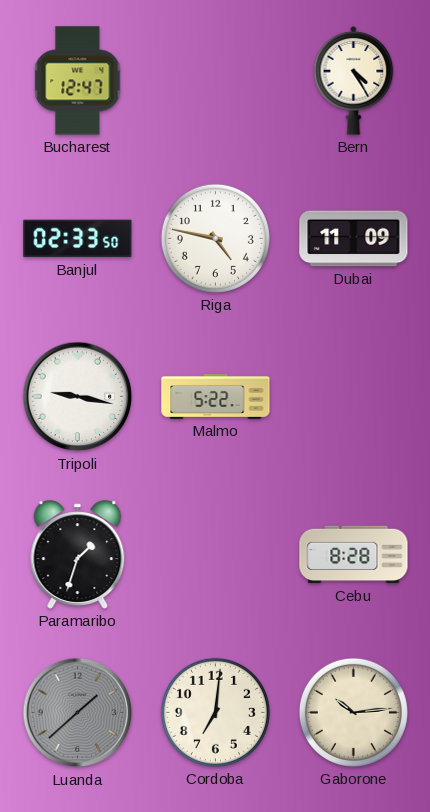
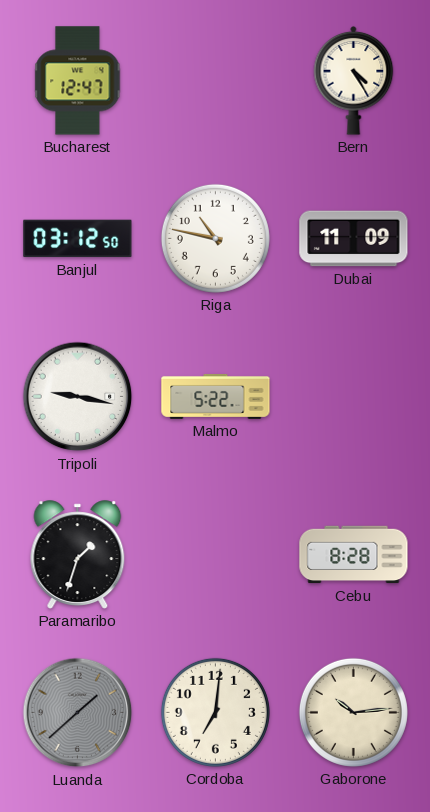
Banjul: 02:33 -> 03:12 (78, 239)
Riga: 4:47 -> 10:47 (215, 238)
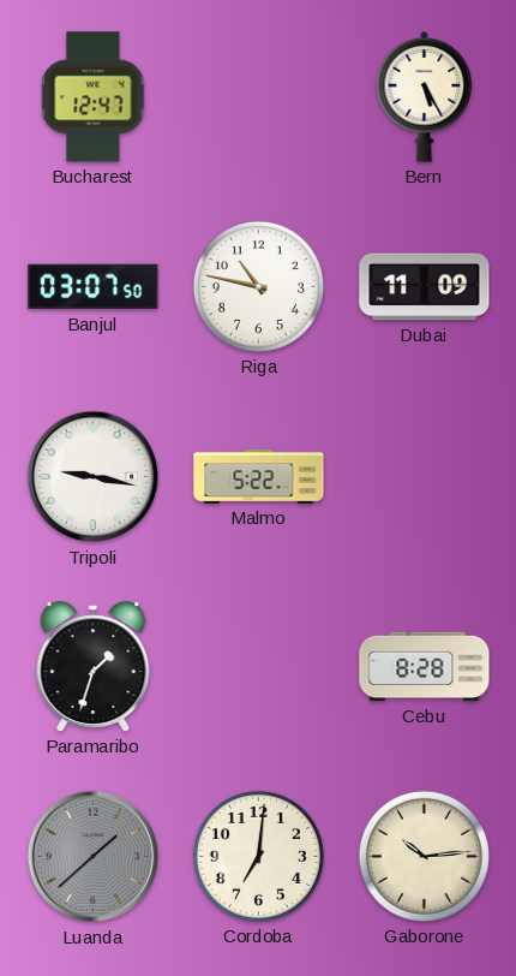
Bern: 4:25 -> 5:25 (425, 96)
Banjul: 03:12 -> 03:07 (94, 287)
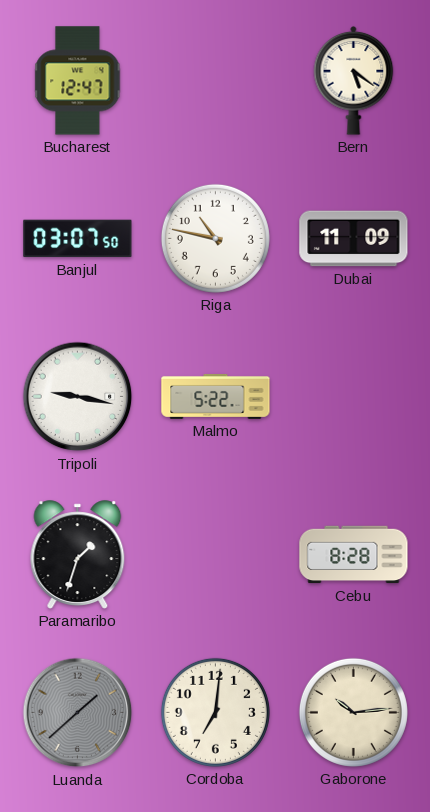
Bern: 5:25 -> 5:21 (354, 80)
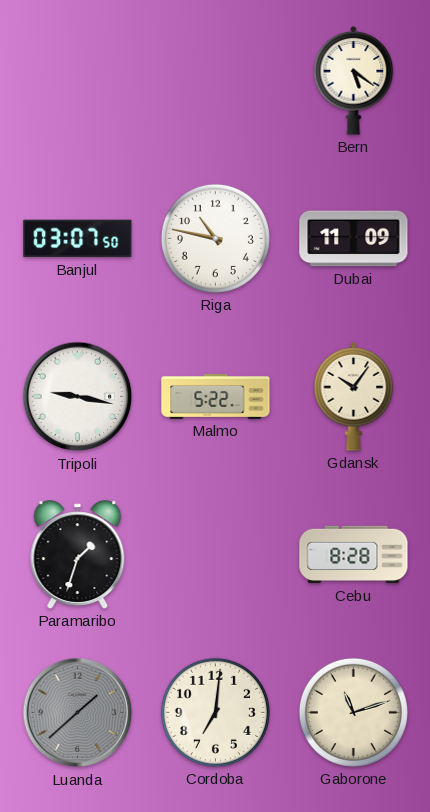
Bucharest: 12:47 -> none (78, 81)
Gdansk: none -> 10:06 (354, 396)
Gaborone: 10:14 -> 11:12 (353, 712)
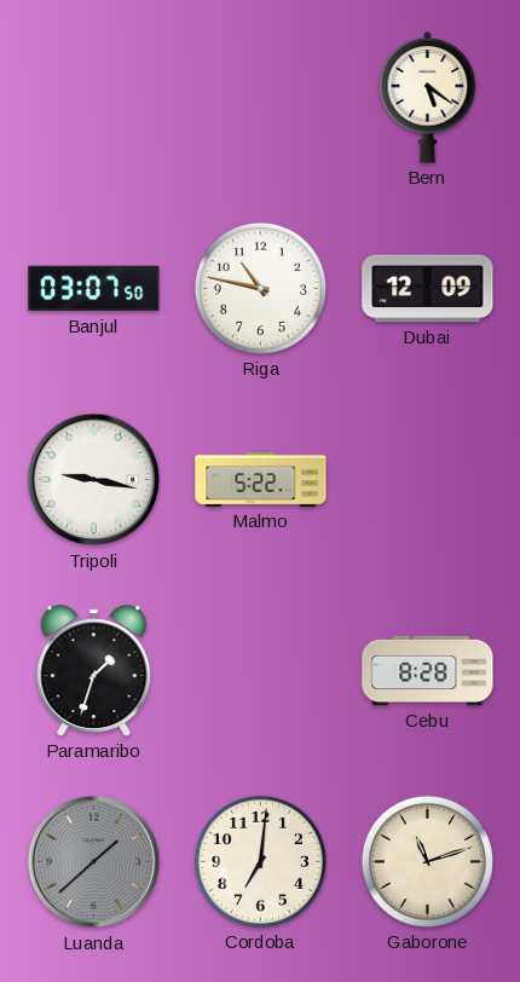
Dubai: 11:09 -> 12:09 (428, 289)
Gdansk: 10:06 -> none (354, 396)
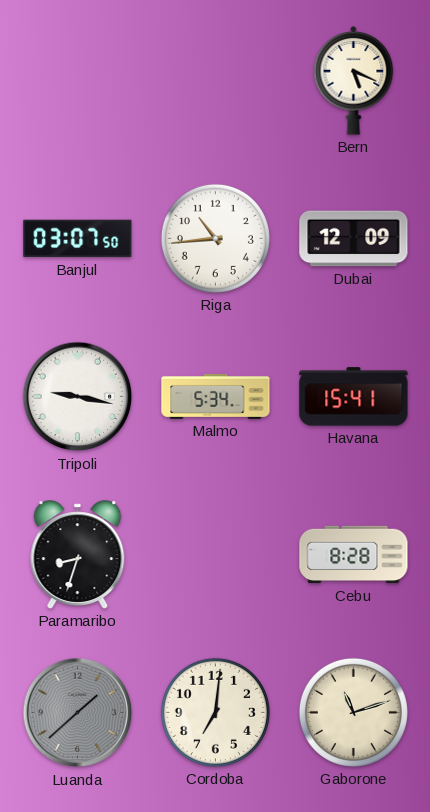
Bern: 5:21 -> 5:19 (354, 80)
Riga: 10:47 -> 10:44 (215, 238)
Malmo: 5:22 -> 5:34 (216, 396)
Havana: none -> 15:41 (354, 397)
Paramaribo: 1:33 -> 8:33 (78, 555)
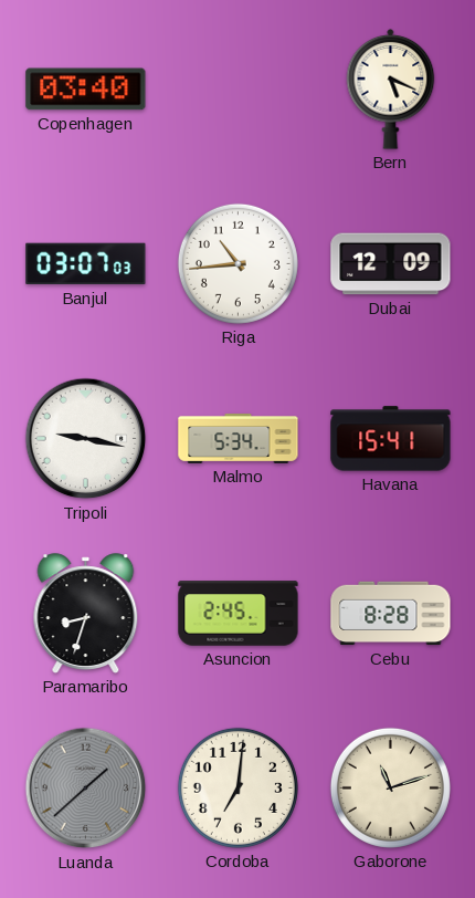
Copenhagen: none -> 03:40 (86, 90)
Banjul: 03:07:50 -> 03:07:03 (86, 264)
Asuncion: none -> 2:45 (239, 614)
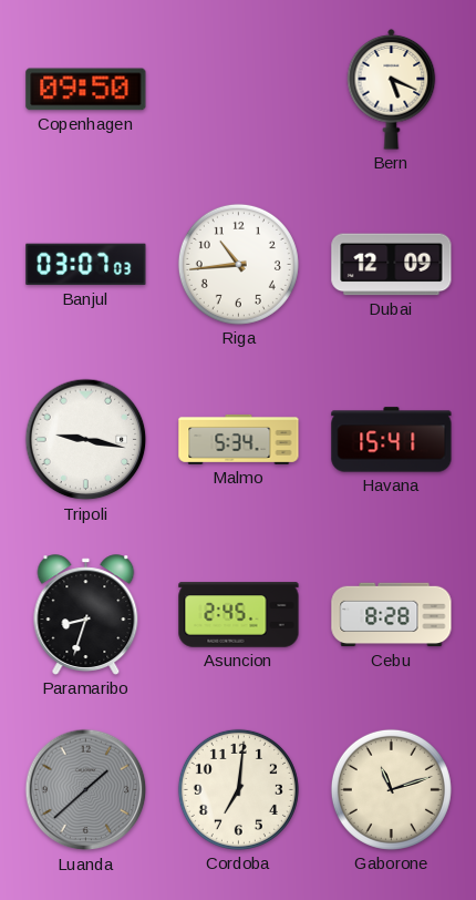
Copenhagen: 03:40 -> 09:50 (86, 90)
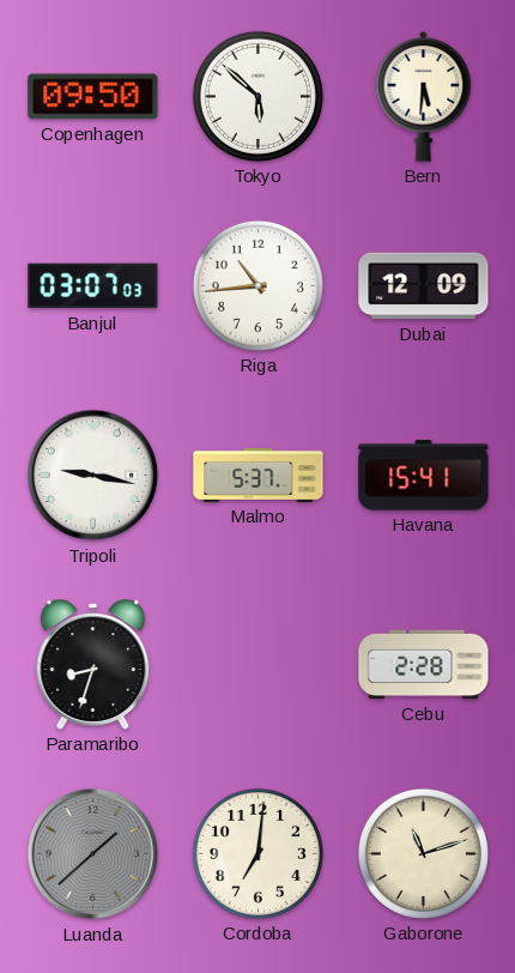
Tokyo: none -> 5:52 (257, 96)
Bern: 5:19 -> 5:31 (424, 96)
Malmo: 5:34 -> 5:37 (259, 475)
Asuncion: 2:45 -> none (239, 615)
Cebu: 8:28 -> 2:28 (424, 665)
